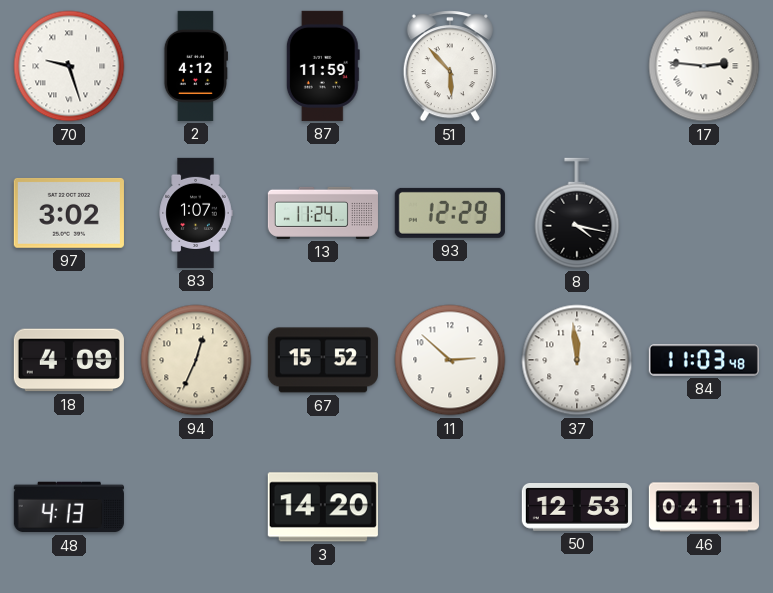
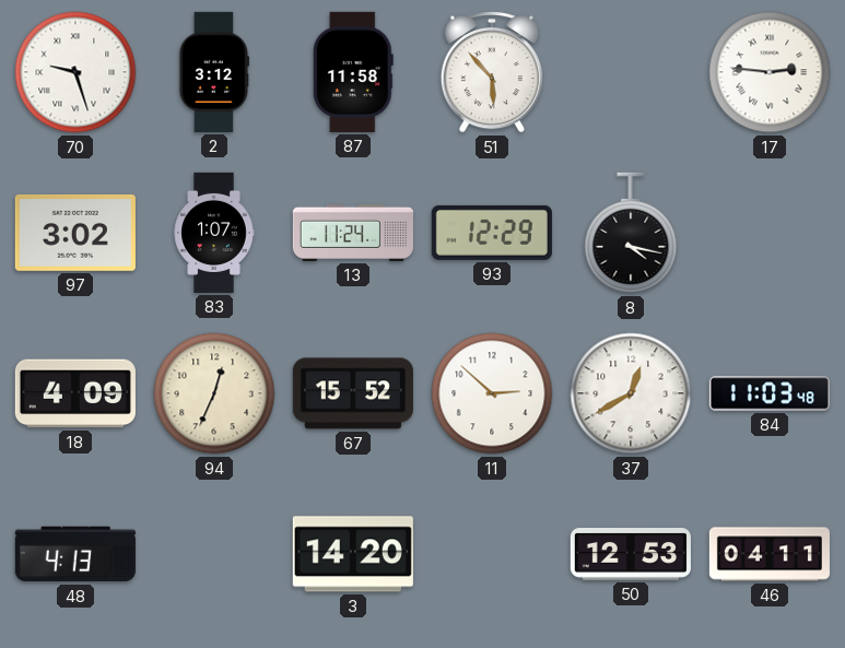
2: 4:12 -> 3:12 (213, 72)
87: 11:59 -> 11:58 (353, 72)
37: 11:59 -> 12:40 (631, 393)
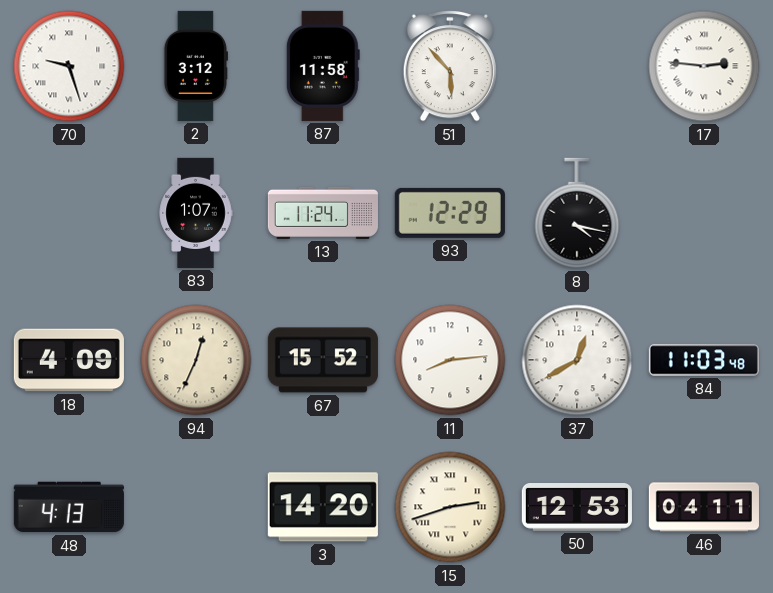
97: 3:02 -> none (75, 233)
11: 2:52 -> 8:14 (450, 360)
15: none -> 2:42 (450, 507)
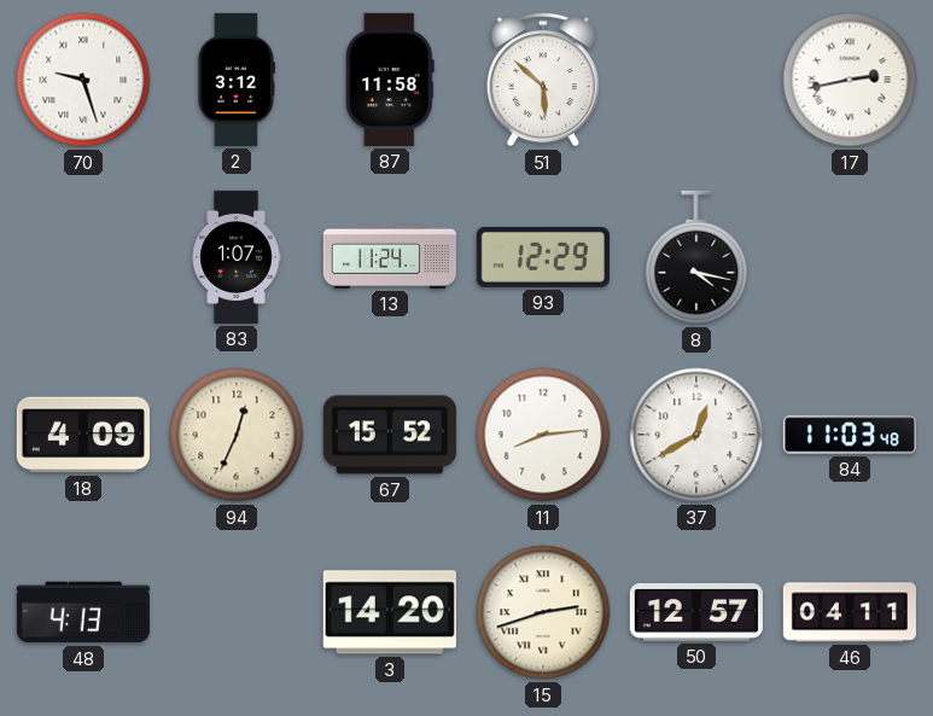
51: 5:53 -> 5:52 (543, 80)
17: 2:46 -> 2:43 (850, 80)
50: 12:53 -> 12:57 (696, 613)
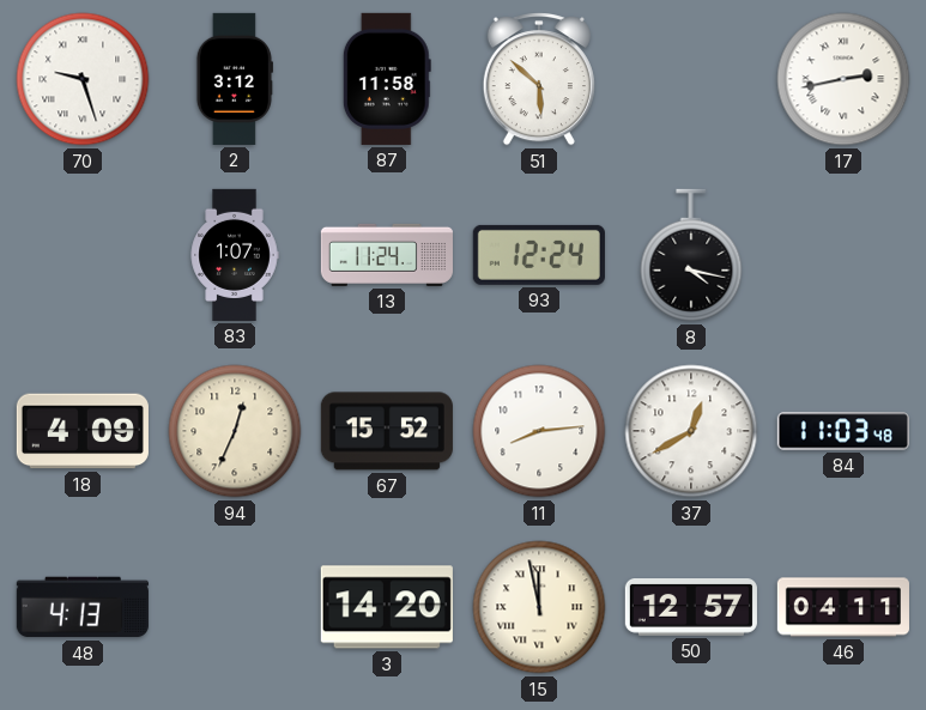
93: 12:29 -> 12:24 (539, 255)
15: 2:42 -> 11:58 (539, 607)
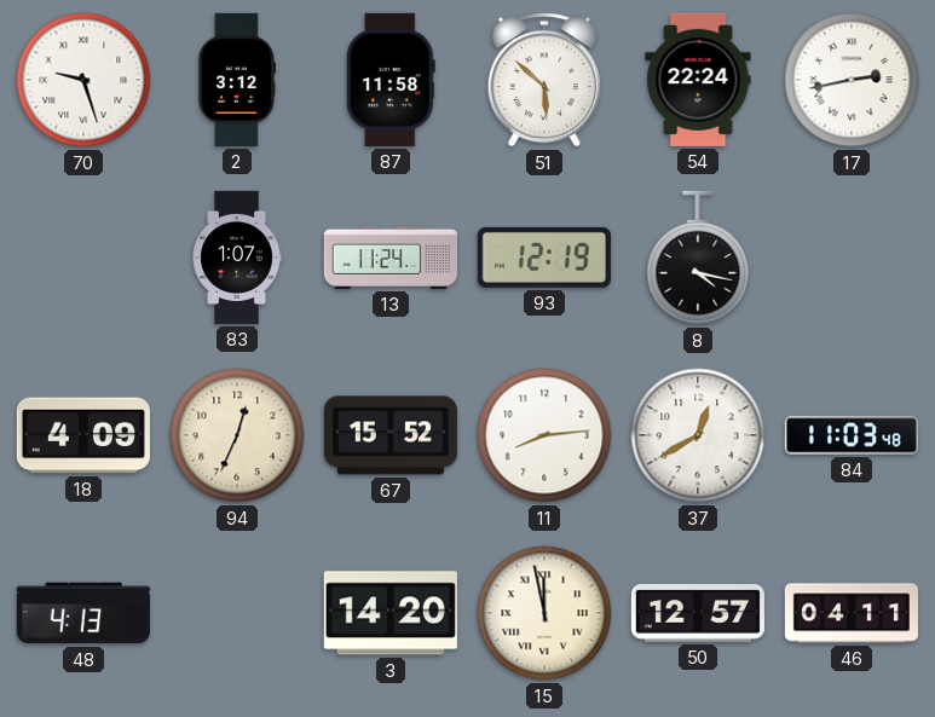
54: none -> 22:24 (698, 80)
93: 12:24 -> 12:19 (544, 258)
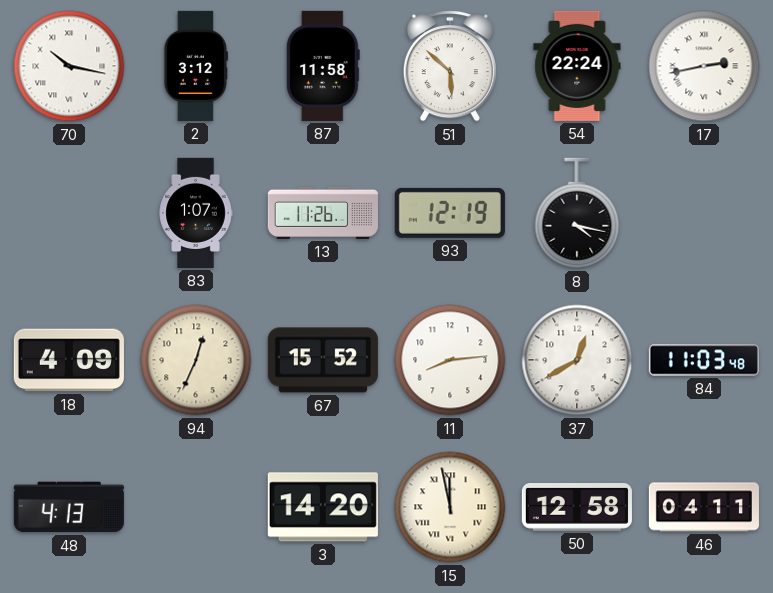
70: 9:27 -> 10:17 (69, 66)
13: 11:24 -> 11:26 (323, 213)
50: 12:57 -> 12:58 (577, 508)
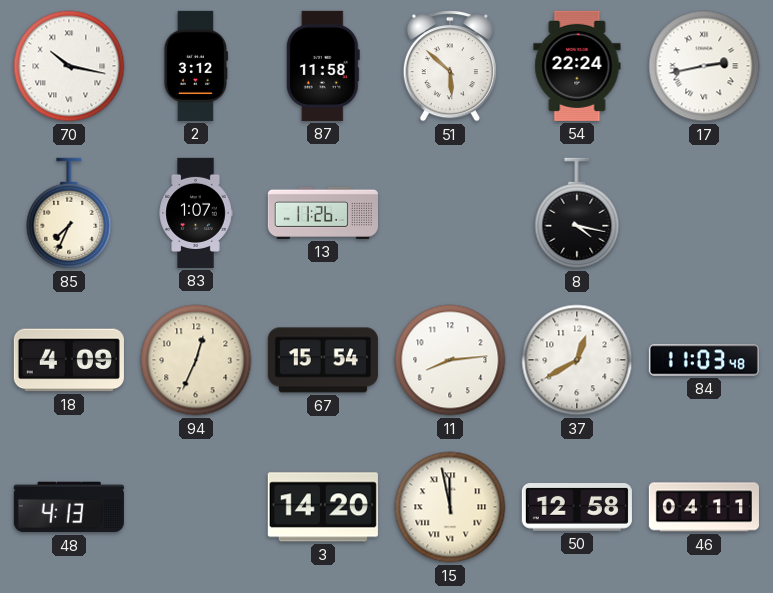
85: none -> 7:34 (69, 213)
93: 12:19 -> none (450, 213)
67: 15:52 -> 15:54 (323, 360)
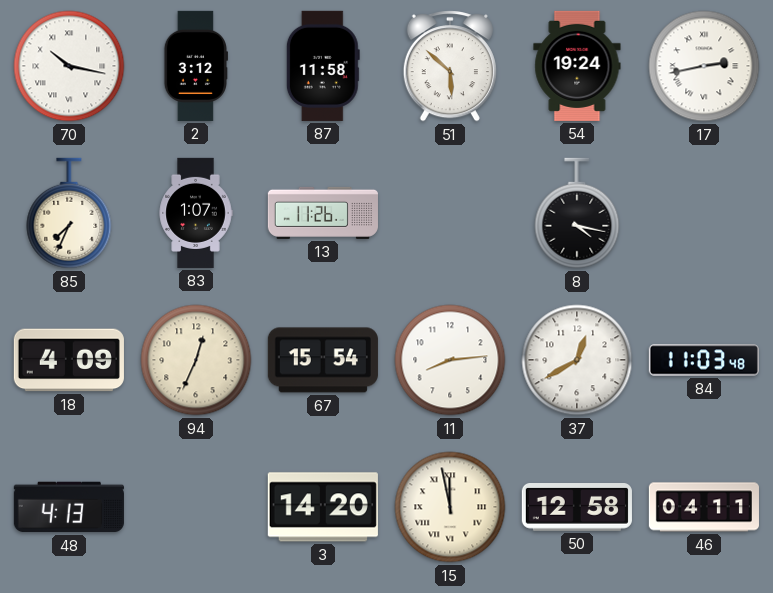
54: 22:24 -> 19:24 (577, 66)
